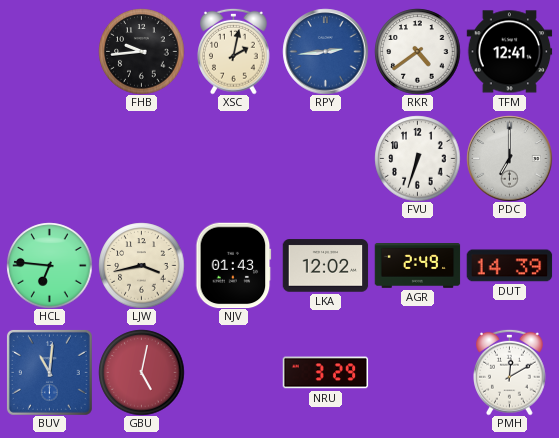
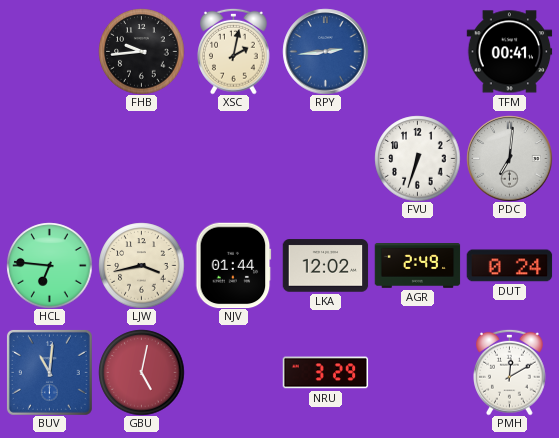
RKR: 4:39 -> none (417, 51)
TFM: 12:41 -> 00:41 (509, 52)
PDC: 7:00 -> 7:01 (509, 158)
NJV: 01:43 -> 01:44 (234, 265)
DUT: 14:39 -> 0:24 (509, 266)
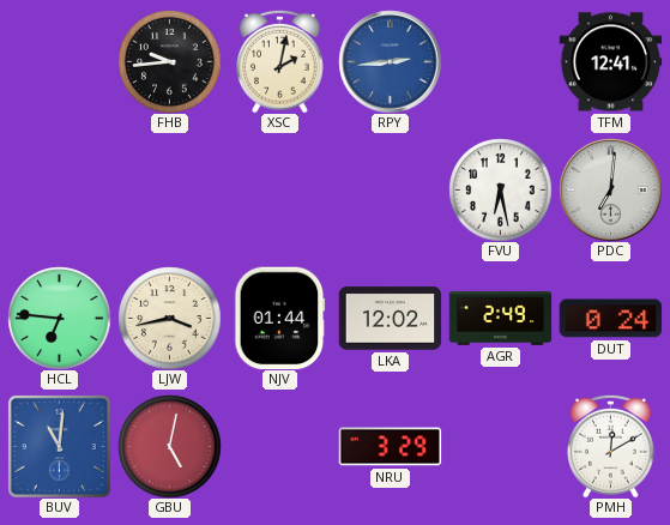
TFM: 00:41 -> 12:41 (610, 62)
FVU: 6:33 -> 6:28 (500, 189)
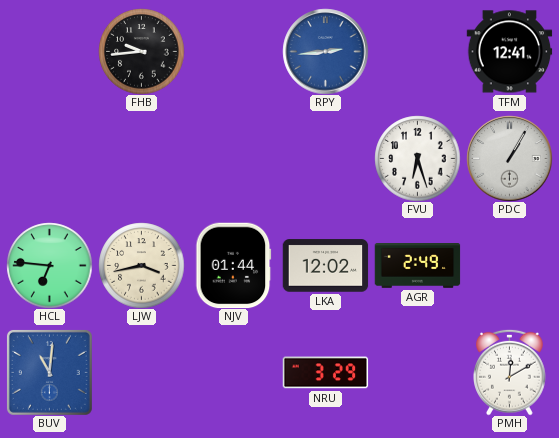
XSC: 2:02 -> none (280, 61)
FVU: 6:28 -> 6:27 (417, 158)
PDC: 7:01 -> 1:05 (509, 158)
DUT: 0:24 -> none (610, 319)
GBU: 5:02 -> none (169, 446)
